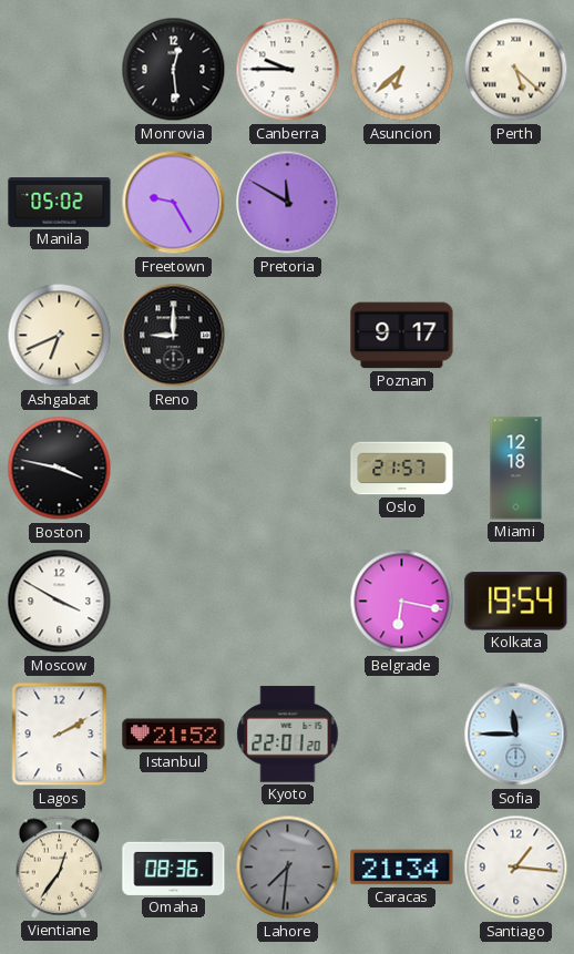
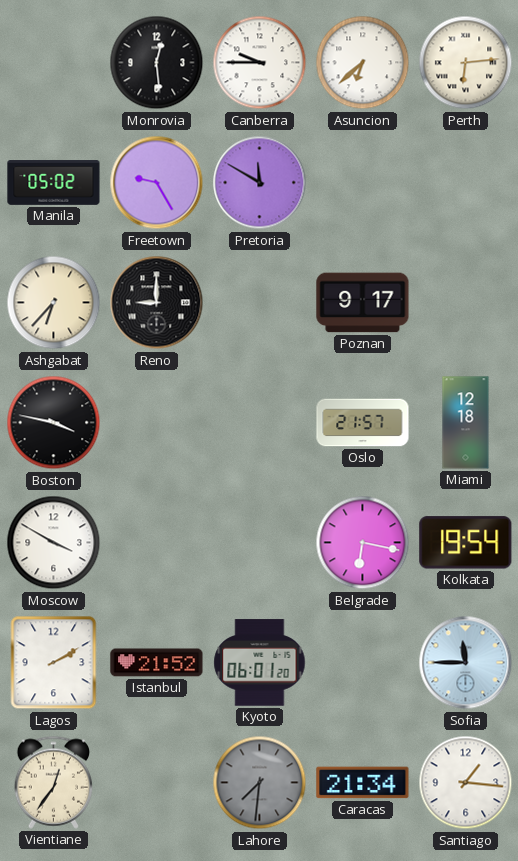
Perth: 5:22 -> 6:14 (466, 63)
Ashgabat: 6:41 -> 6:37 (54, 303)
Kyoto: 22:01 -> 06:01 (260, 663)
Omaha: 08:36 -> none (174, 866)
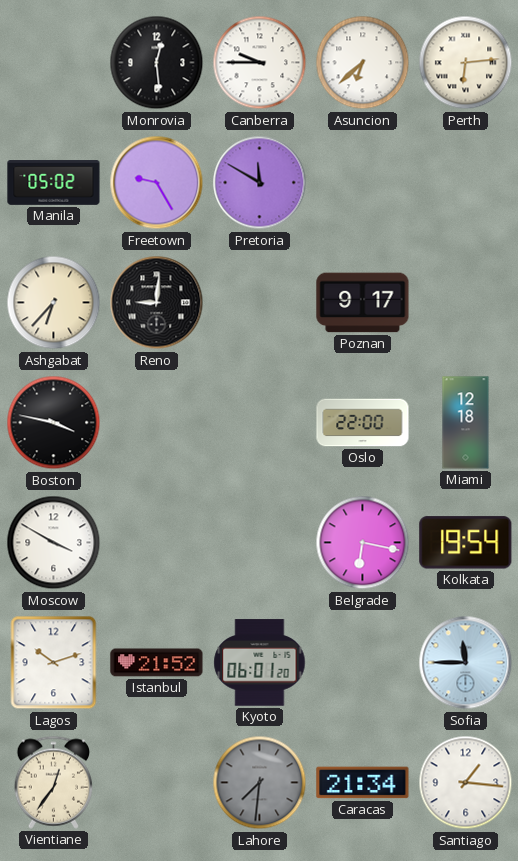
Reno: 9:00 -> 9:01 (157, 303)
Oslo: 21:57 -> 22:00 (363, 423)
Lagos: 2:10 -> 10:12 (54, 663)
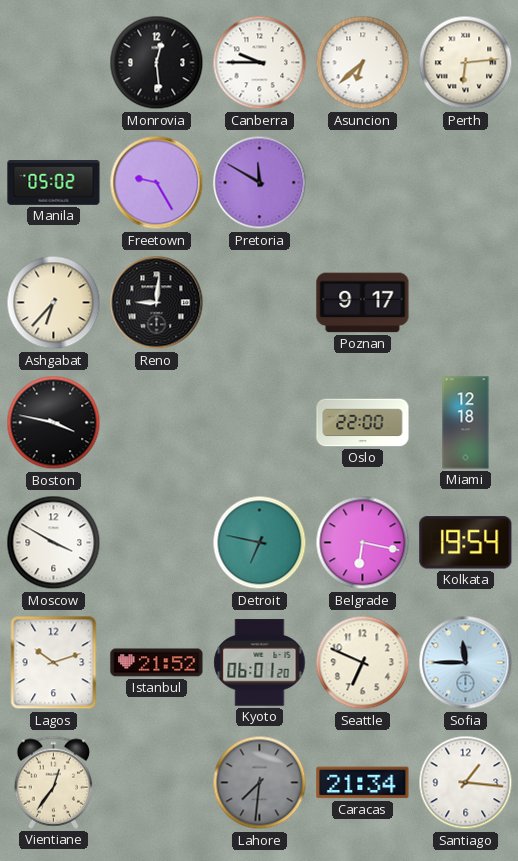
Detroit: none -> 6:47 (260, 543)
Seattle: none -> 6:49 (363, 663)
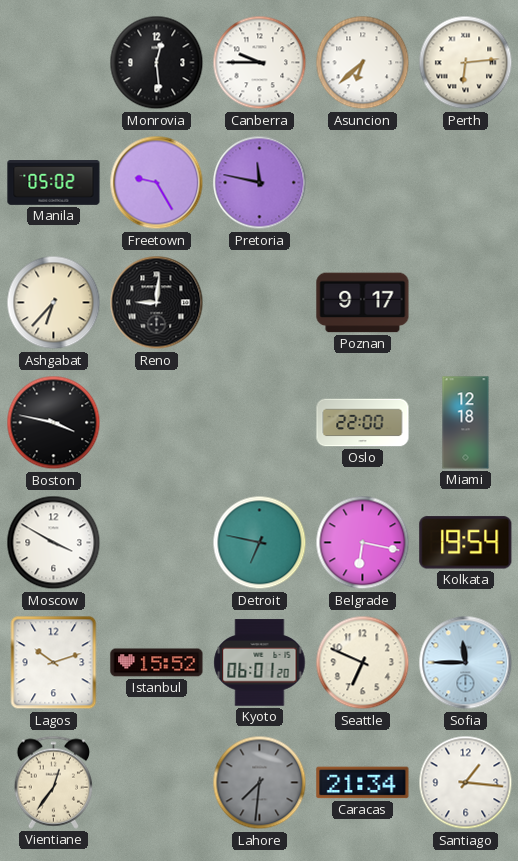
Pretoria: 11:50 -> 11:47 (260, 183)
Istanbul: 21:52 -> 15:52 (157, 663)
